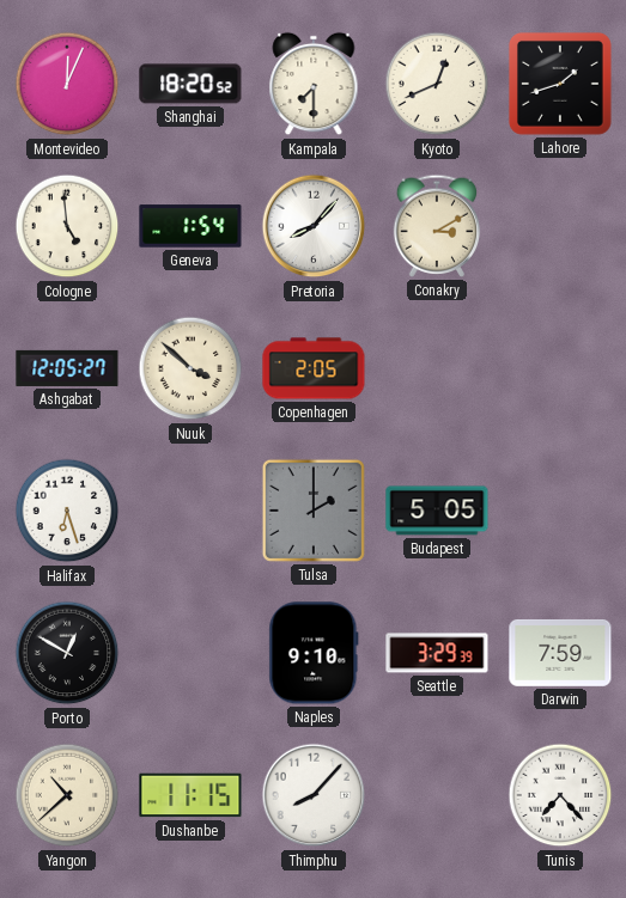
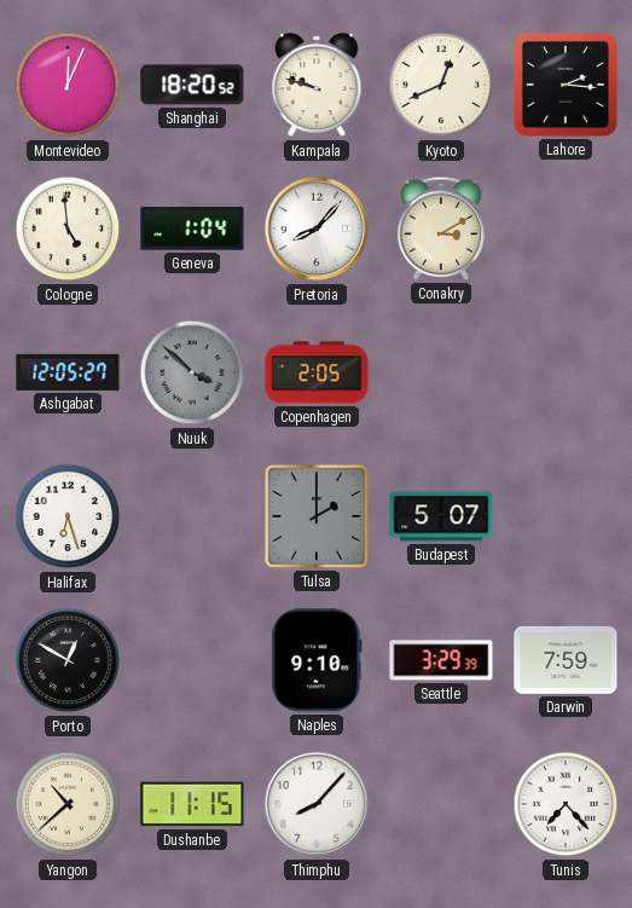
Kampala: 7:30 -> 9:48 (317, 85)
Lahore: 1:42 -> 2:16 (566, 85)
Geneva: 1:54 -> 1:04 (192, 229)
Nuuk dial: cream -> grey (192, 372)
Budapest: 5:05 -> 5:07 (441, 516)
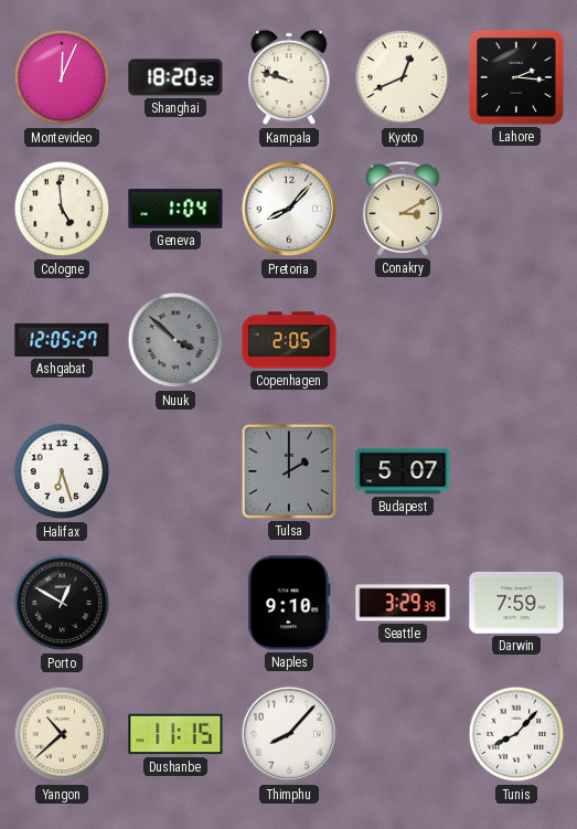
Tunis: 7:23 -> 8:07 (516, 734)
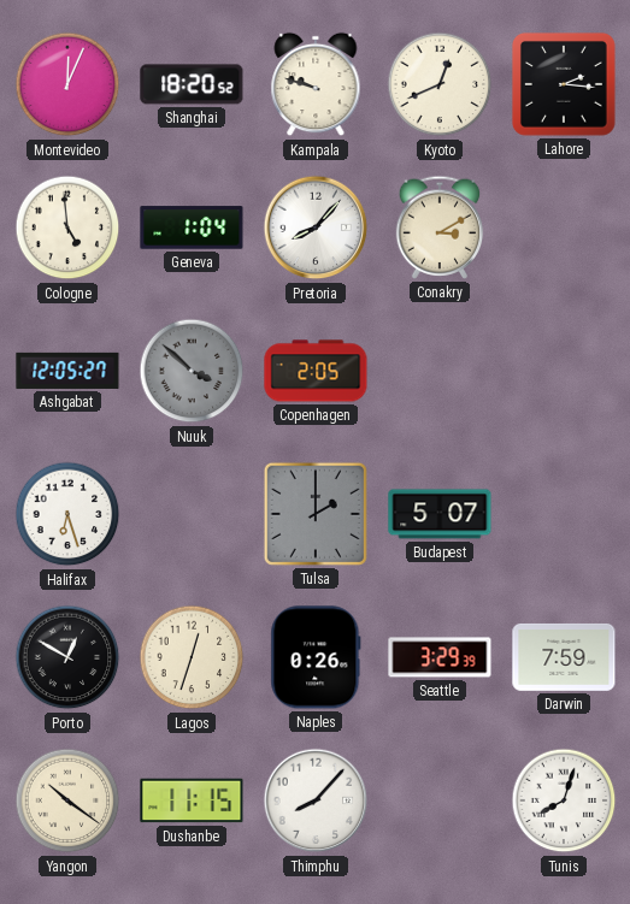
Lagos: none -> 12:33 (192, 657)
Naples: 9:10 -> 0:26 (316, 657)
Yangon: 10:38 -> 10:21 (67, 800)
Tunis: 8:07 -> 8:03 (564, 800)
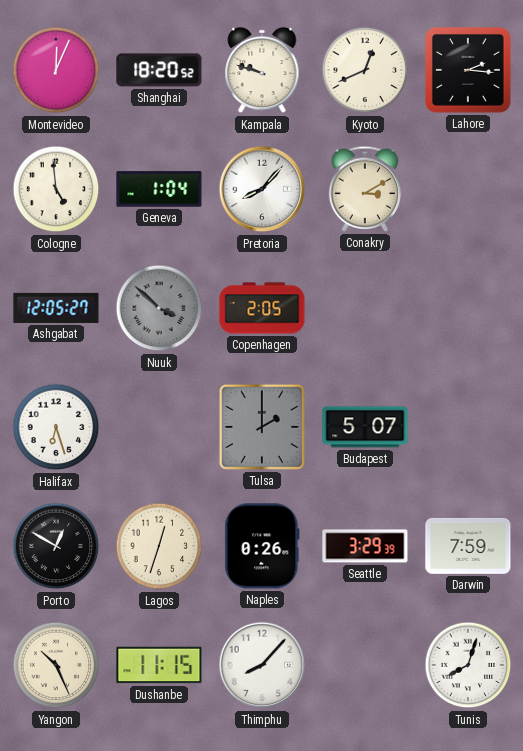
Yangon: 10:21 -> 10:26 (56, 665)
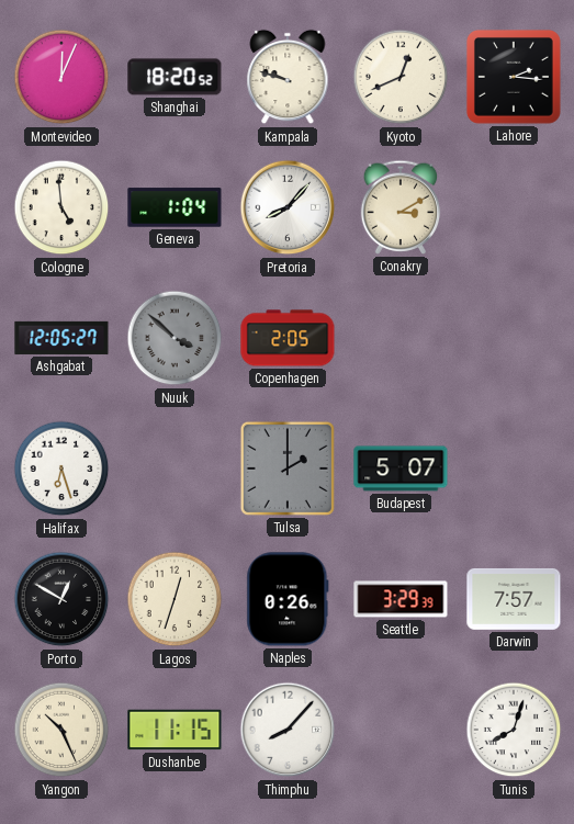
Darwin: 7:59 -> 7:57 (514, 599)
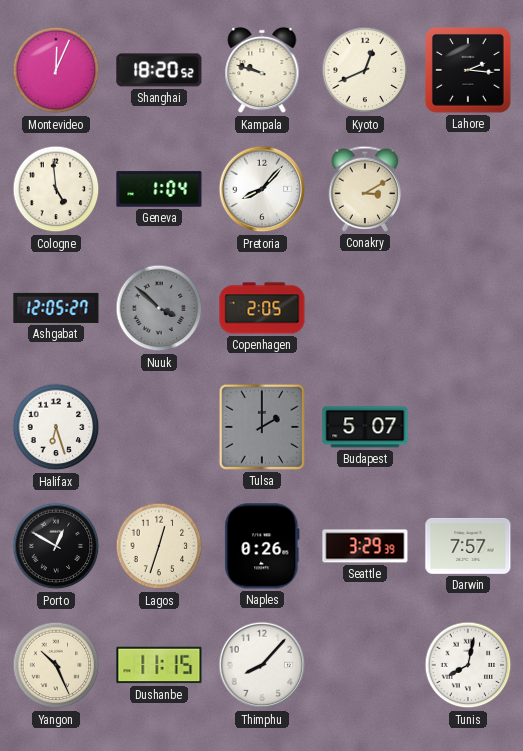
Tunis: 8:03 -> 8:02 (468, 665)
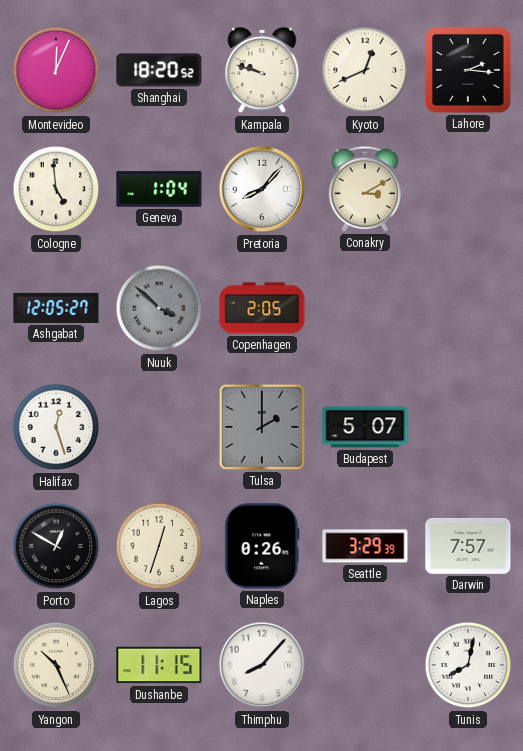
Halifax: 6:27 -> 12:27 (56, 427)
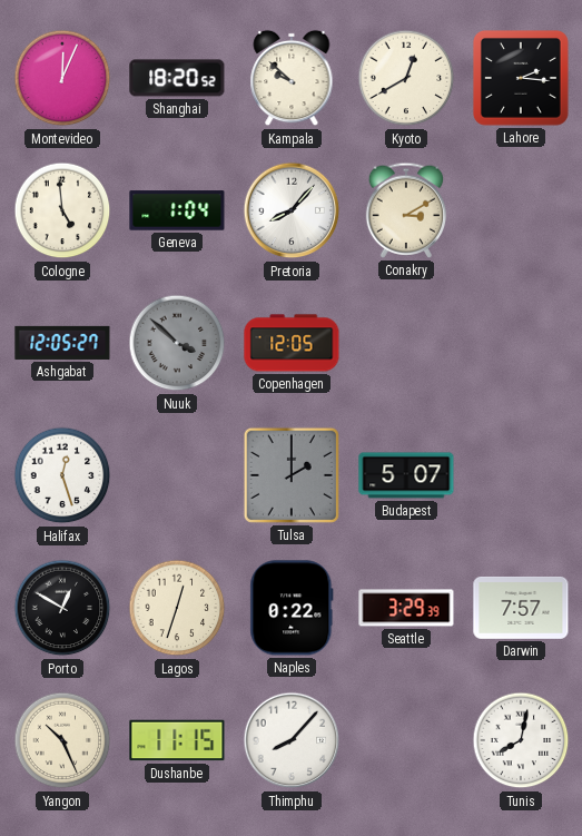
Kampala: 9:48 -> 9:52 (292, 78)
Kyoto: 12:41 -> 12:40 (406, 78)
Copenhagen: 2:05 -> 12:05 (292, 343)
Naples: 0:26 -> 0:22 (292, 608)
